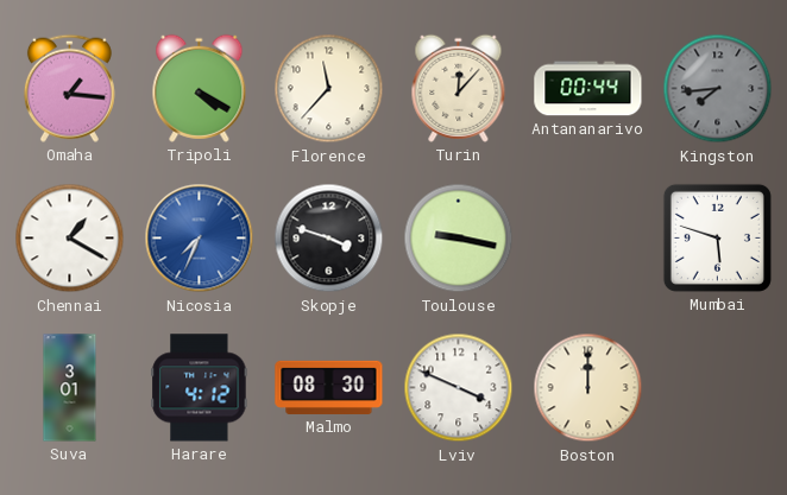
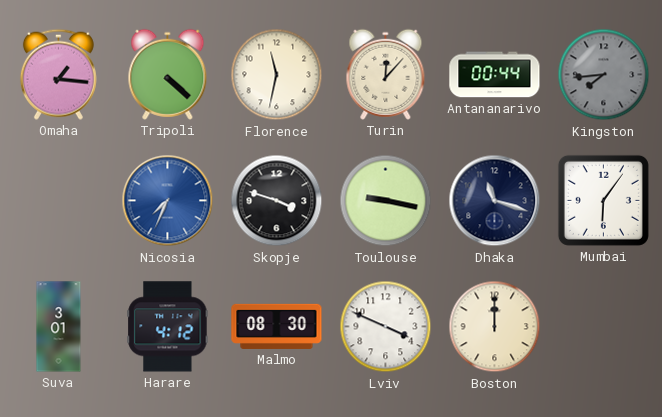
Tripoli: 4:20 -> 4:22 (168, 74)
Florence: 11:37 -> 11:32 (277, 75)
Chennai: 1:20 -> none (70, 239)
Dhaka: none -> 11:18 (495, 201)
Mumbai: 5:48 -> 6:06 (603, 200)
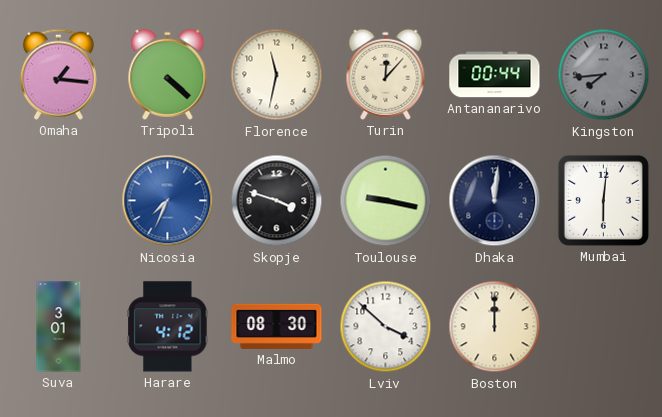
Dhaka: 11:18 -> 12:01 (495, 201)
Mumbai: 6:06 -> 6:01 (603, 200)
Lviv: 3:49 -> 3:52 (386, 327)
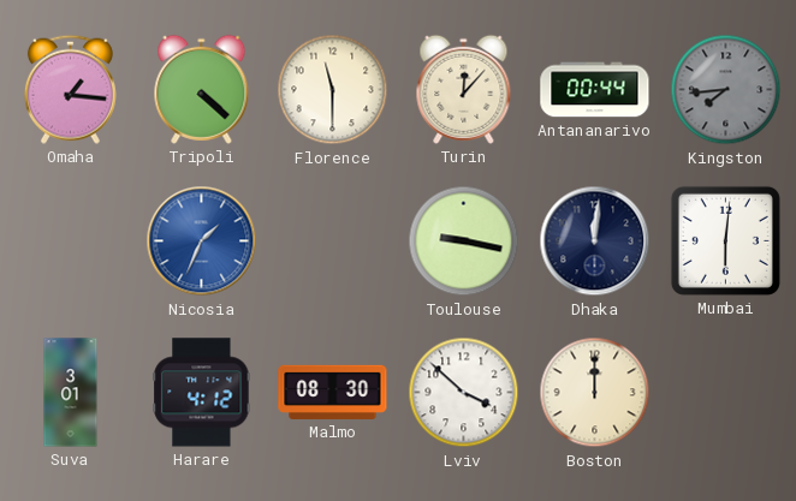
Florence: 11:32 -> 11:30 (333, 90)
Nicosia: 7:34 -> 1:34 (202, 241)
Skopje: 3:48 -> none (277, 201)
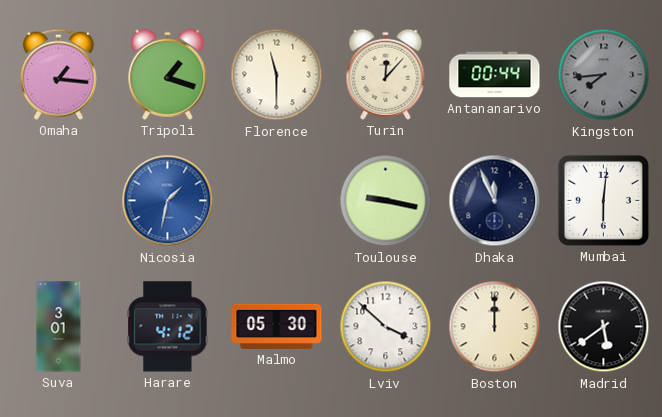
Tripoli: 4:22 -> 1:18 (168, 74)
Nicosia: 1:34 -> 1:32 (168, 201)
Dhaka: 12:01 -> 11:56 (495, 201)
Malmo: 08:30 -> 05:30 (277, 326)
Madrid: none -> 5:39 (604, 327)
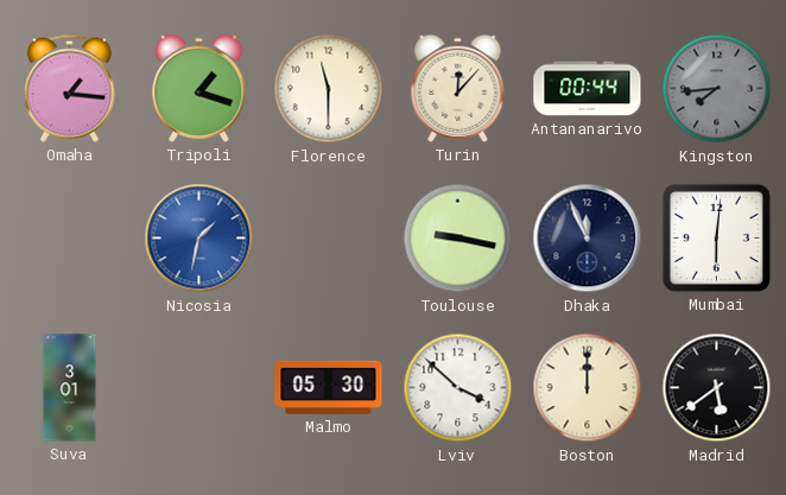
Harare: 4:12 -> none (168, 327)
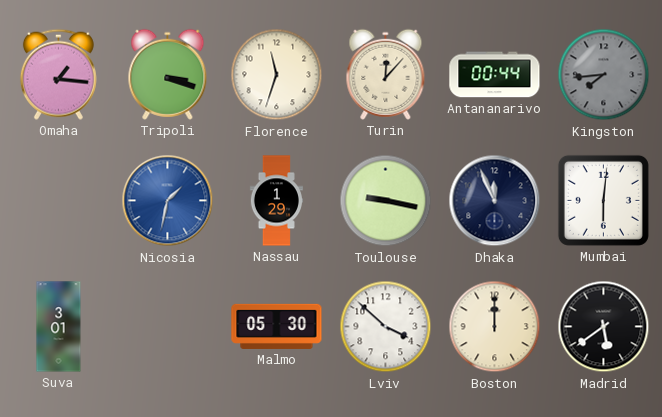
Tripoli: 1:18 -> 3:18 (168, 74)
Florence: 11:30 -> 11:33 (277, 75)
Nassau: none -> 1:29 (276, 201)
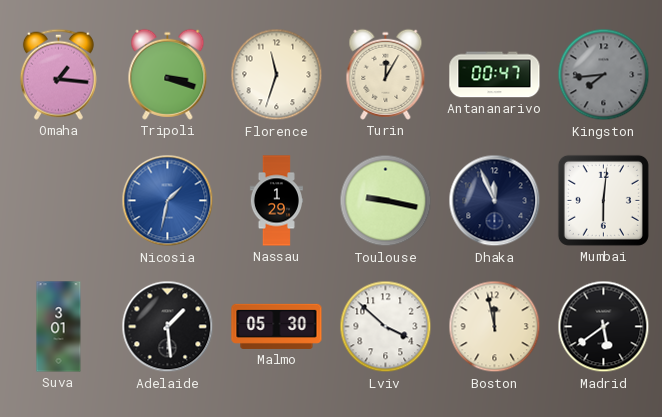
Turin: 12:07 -> 12:05 (386, 74)
Antananarivo: 00:44 -> 00:47 (495, 75)
Adelaide: none -> 1:29 (168, 327)
Boston: 12:00 -> 11:58 (495, 327)
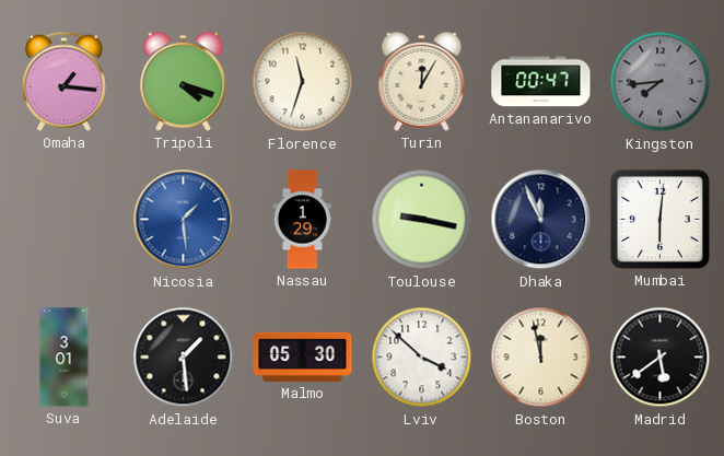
Tripoli: 3:18 -> 4:18 (184, 81)
Nicosia: 1:32 -> 1:29 (184, 220)
